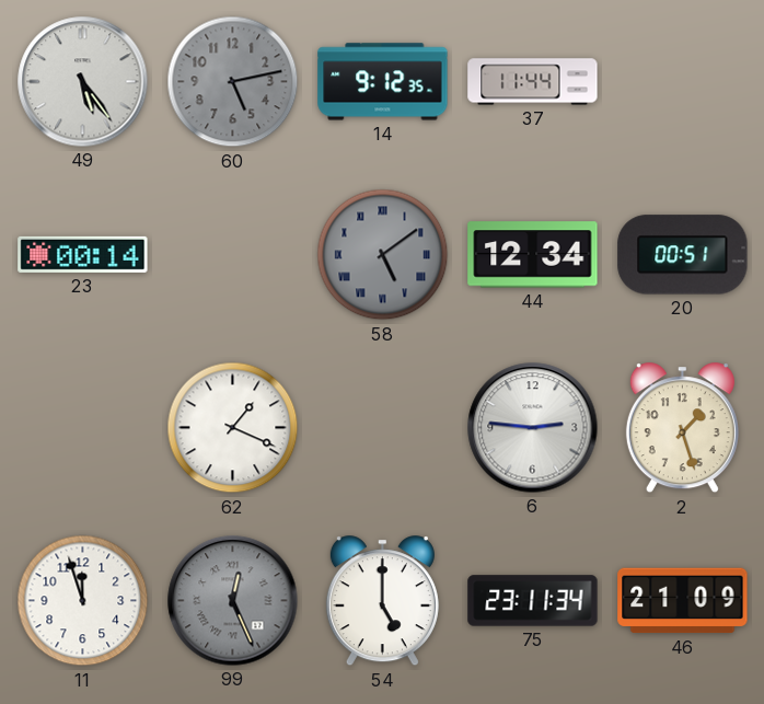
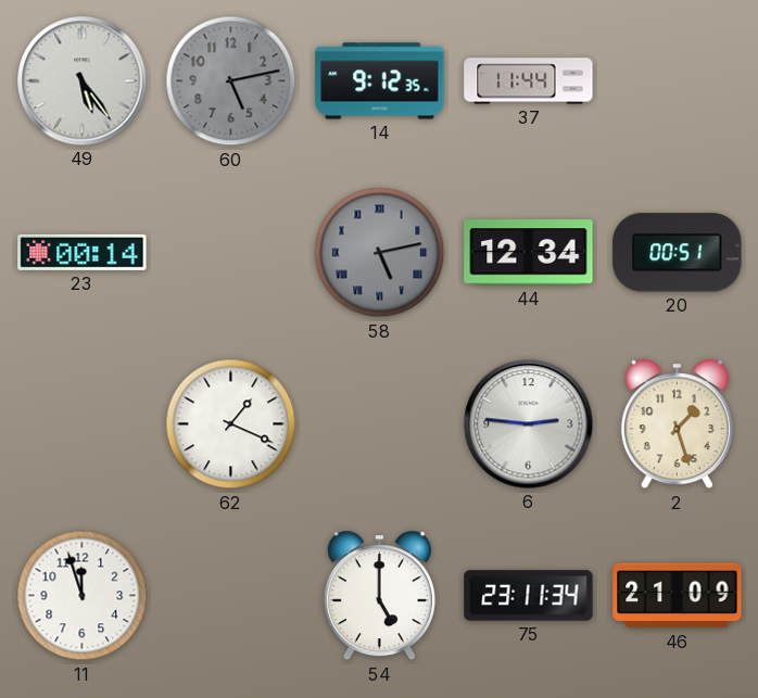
58: 5:09 -> 5:13 (380, 253)
99: 12:26 -> none (233, 601)
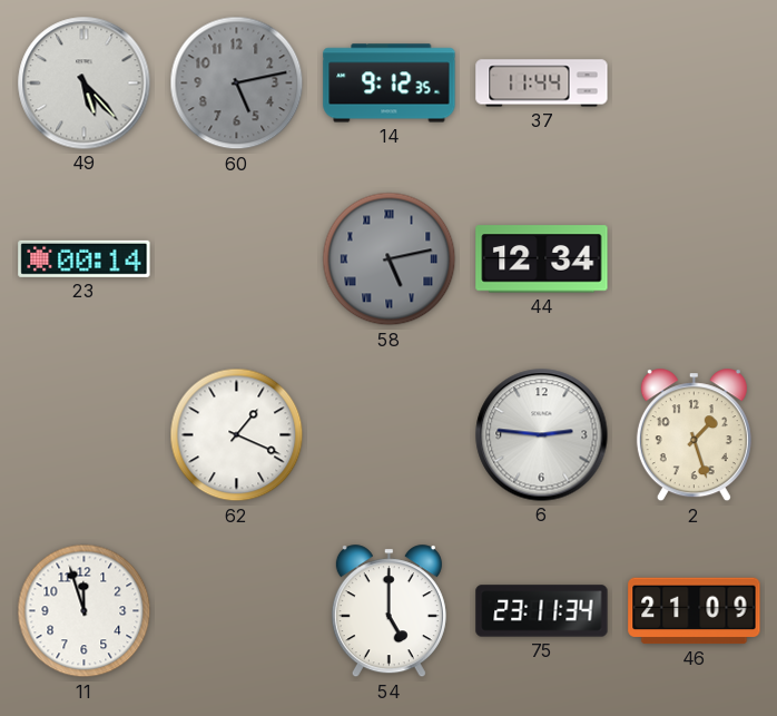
49: 5:24 -> 5:23 (85, 84)
20: 00:51 -> none (678, 253)
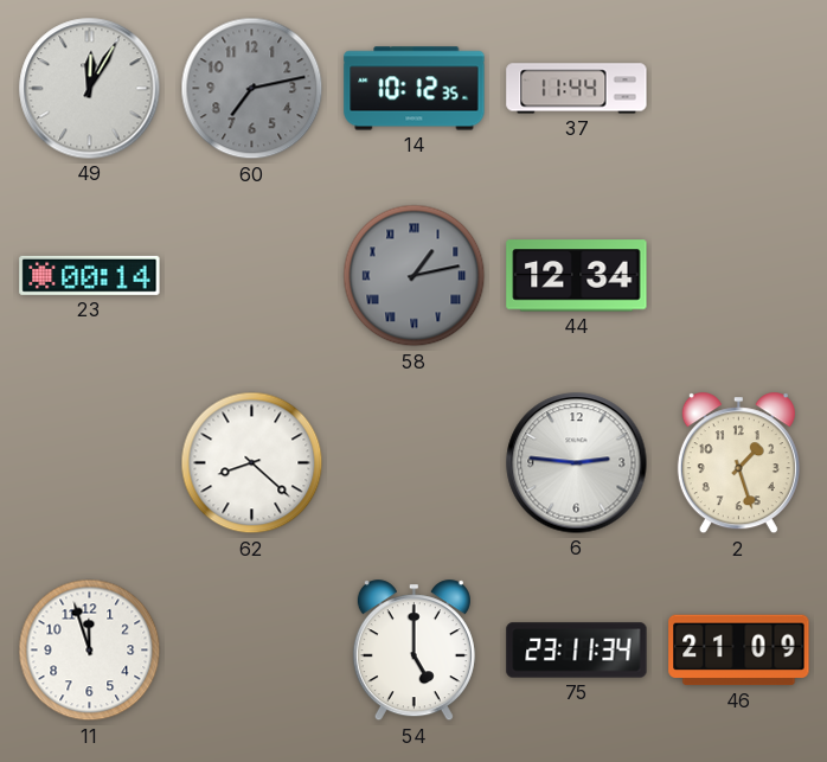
49: 5:23 -> 12:05 (90, 89)
60: 5:13 -> 7:13 (252, 89)
14: 9:12 -> 10:12 (415, 89)
58: 5:13 -> 1:13 (415, 276)
62: 1:19 -> 8:22 (252, 463)
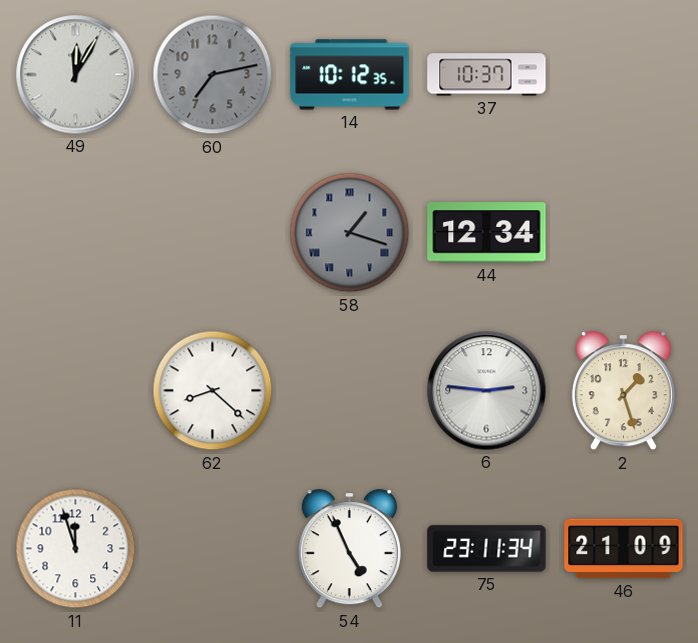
37: 11:44 -> 10:37 (487, 75)
23: 00:14 -> none (90, 275)
58: 1:13 -> 1:18 (350, 233)
54: 5:00 -> 4:56 (349, 549)
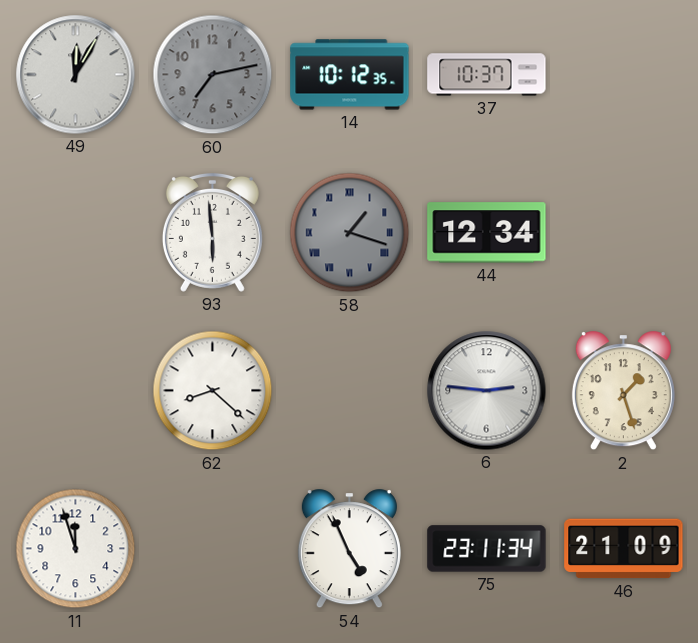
93: none -> 5:59 (212, 232)
